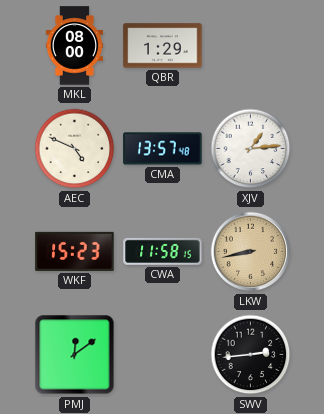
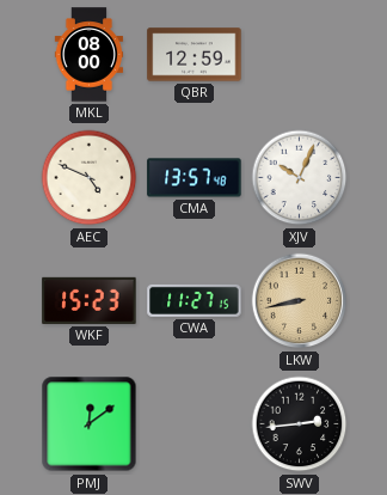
QBR: 1:29 -> 12:59 (195, 55)
XJV: 1:14 -> 10:04 (300, 178)
CWA: 11:58 -> 11:27 (195, 300)
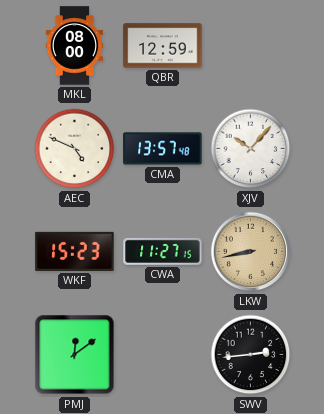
XJV: 10:04 -> 10:07 (251, 149)
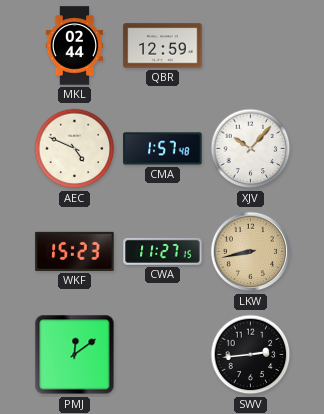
MKL: 08:00 -> 02:44 (74, 46)
CMA: 13:57 -> 1:57 (163, 149)
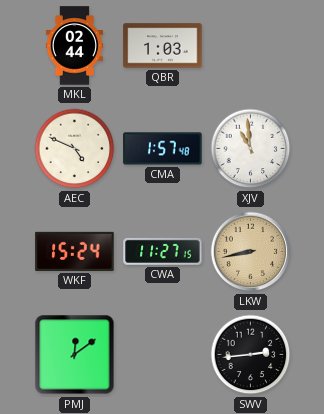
QBR: 12:59 -> 1:03 (163, 46)
XJV: 10:07 -> 10:59 (251, 149)
WKF: 15:23 -> 15:24 (75, 251)
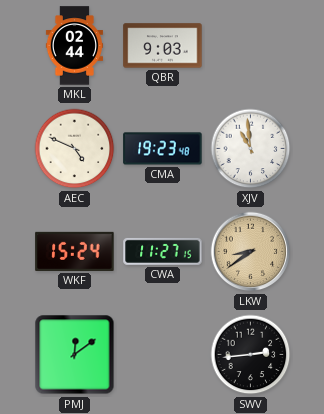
QBR: 1:03 -> 9:03 (163, 46)
CMA: 1:57 -> 19:23 (163, 149)
LKW: 8:43 -> 8:39 (251, 252)
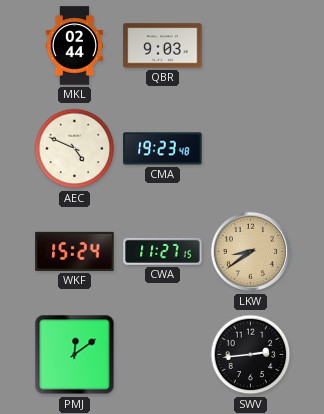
XJV: 10:59 -> none (251, 149)
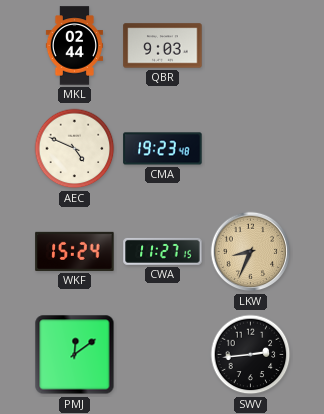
LKW: 8:39 -> 8:34 (251, 252)
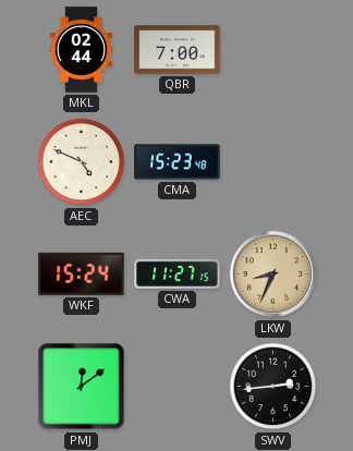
QBR: 9:03 -> 7:00 (178, 50)
CMA: 19:23 -> 15:23 (178, 162)
